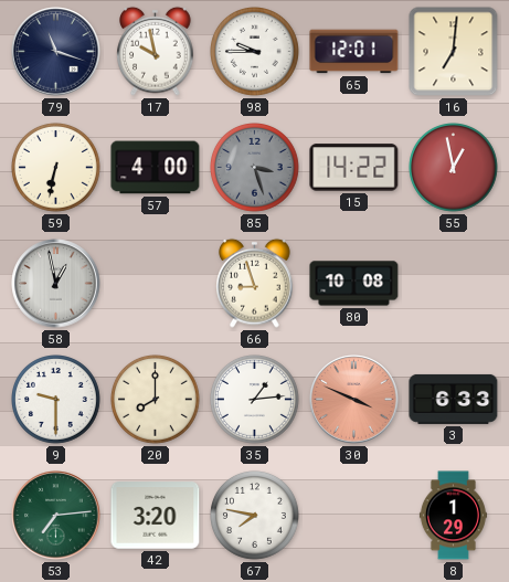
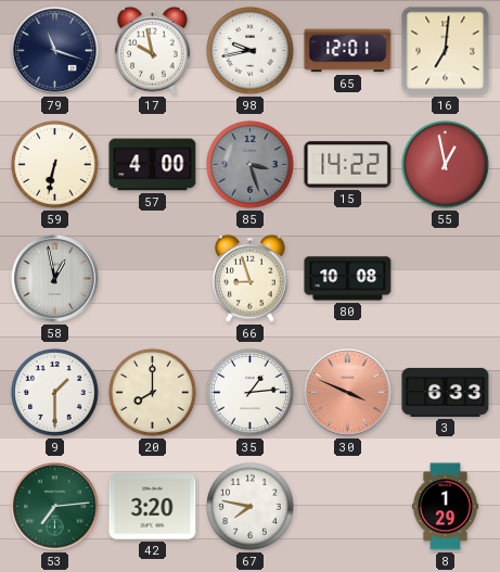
98: 9:45 -> 9:43 (251, 51)
9: 9:30 -> 1:30 (55, 393)
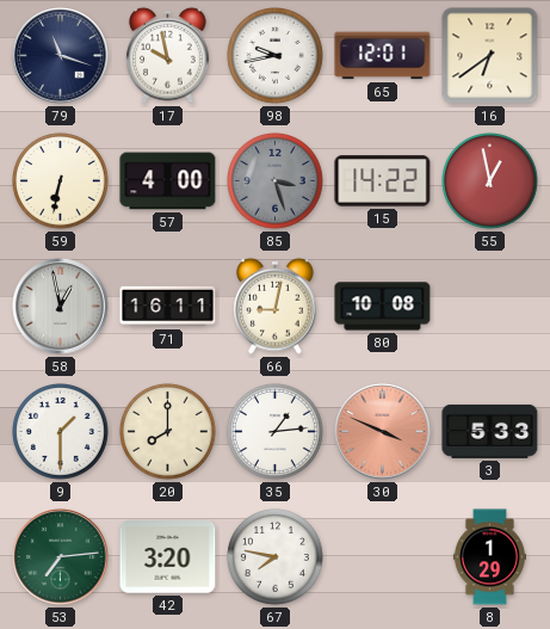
16: 7:01 -> 6:39 (490, 56)
71: none -> 16:11 (168, 307)
66: 8:57 -> 9:02 (276, 306)
3: 6:33 -> 5:33 (490, 431)
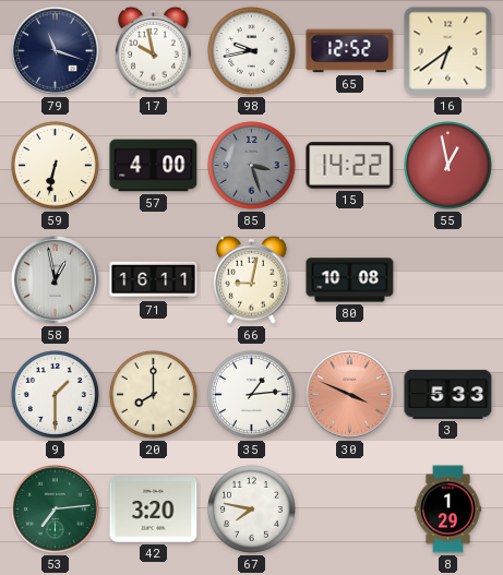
65: 12:01 -> 12:52 (350, 51)
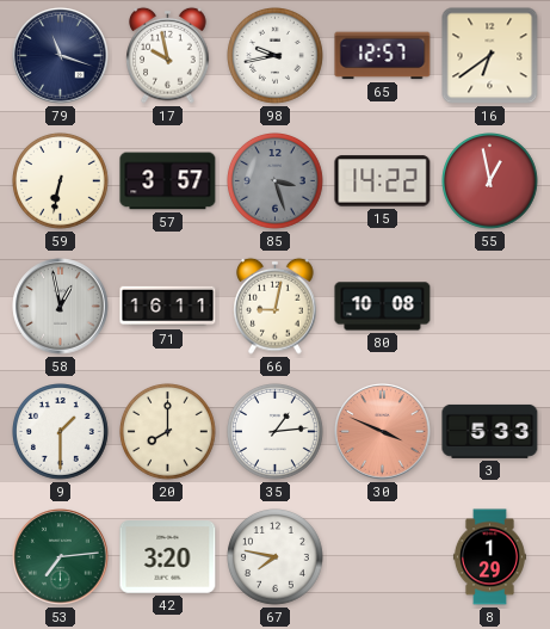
65: 12:52 -> 12:57 (383, 56)
57: 4:00 -> 3:57 (168, 181)
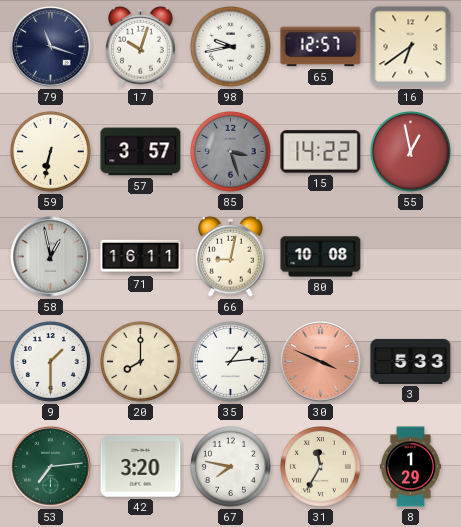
17: 9:58 -> 10:03 (141, 46)
31: none -> 11:35 (321, 467)
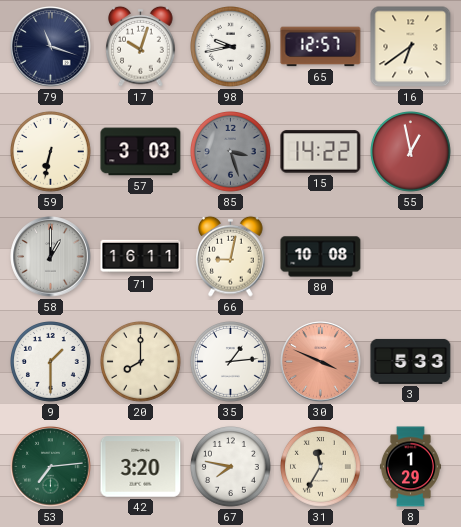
57: 3:57 -> 3:03 (141, 152)
58: 12:58 -> 1:00 (51, 257)
